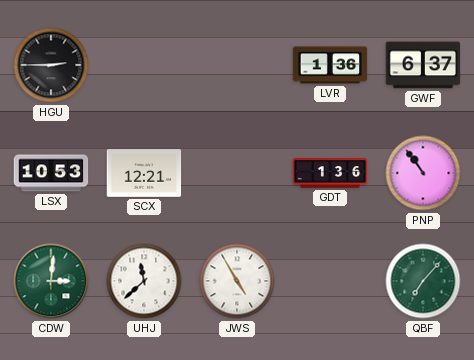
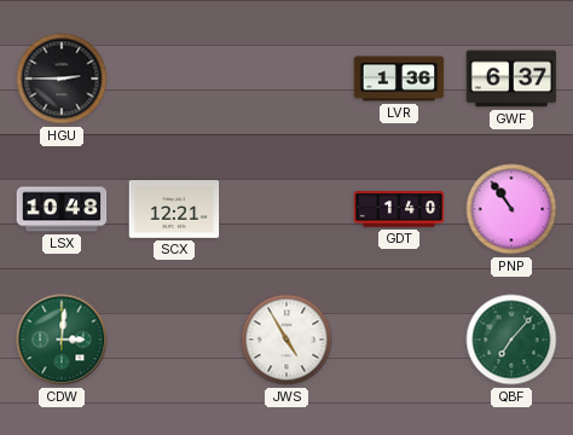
LSX: 10:53 -> 10:48 (62, 209)
GDT: 1:36 -> 1:40 (399, 209)
UHJ: 11:38 -> none (144, 281)
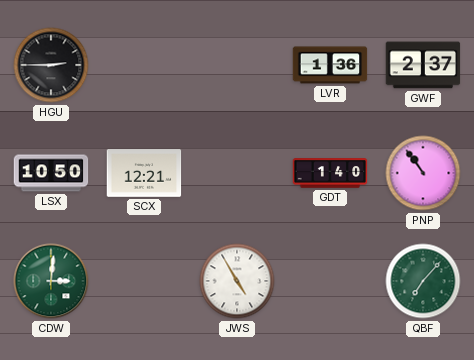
GWF: 6:37 -> 2:37 (423, 65)
LSX: 10:48 -> 10:50 (51, 173)
